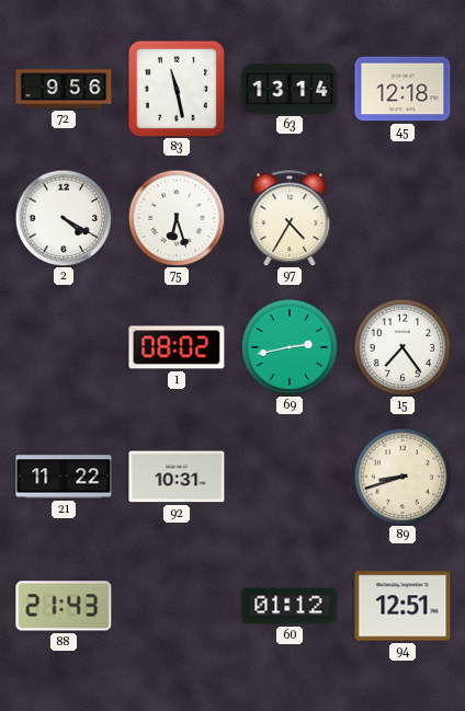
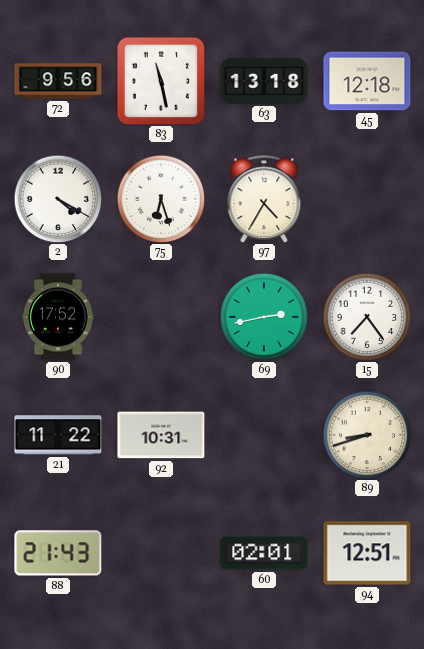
63: 13:14 -> 13:18 (264, 81)
90: none -> 17:52 (59, 317)
1: 08:02 -> none (177, 347)
60: 01:12 -> 02:01 (264, 553)
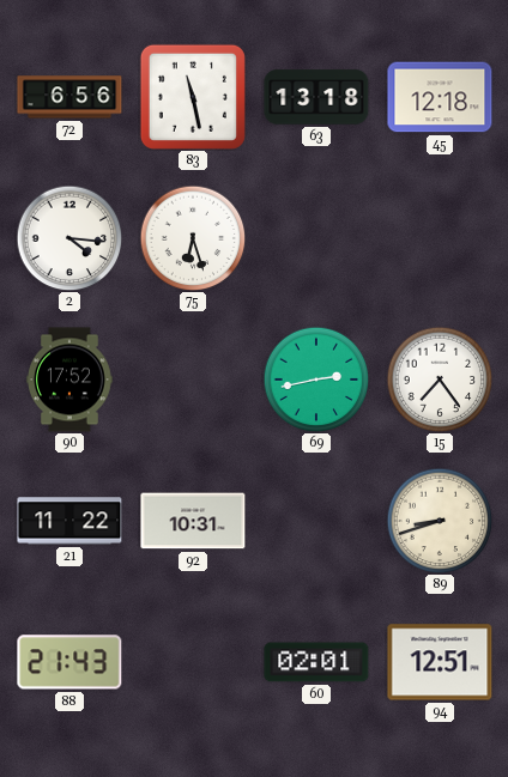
72: 9:56 -> 6:56 (69, 97)
2: 4:20 -> 4:16 (69, 238)
97: 4:35 -> none (264, 199)
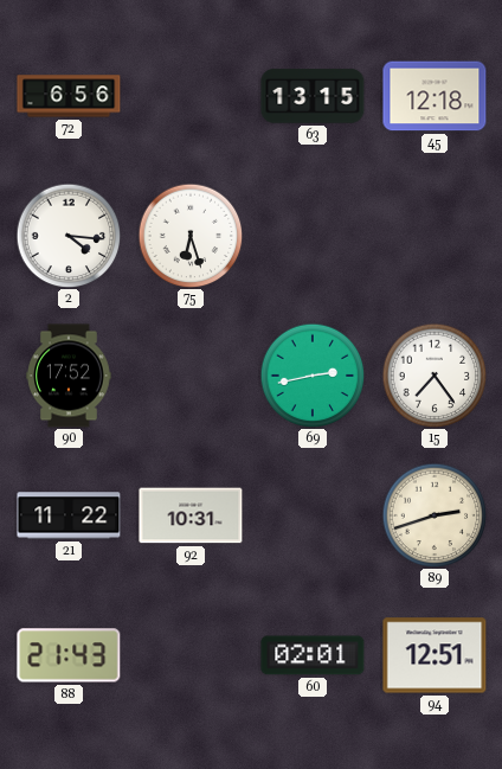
83: 11:28 -> none (193, 97)
63: 13:18 -> 13:15 (313, 96)
89: 8:42 -> 2:42 (435, 515)
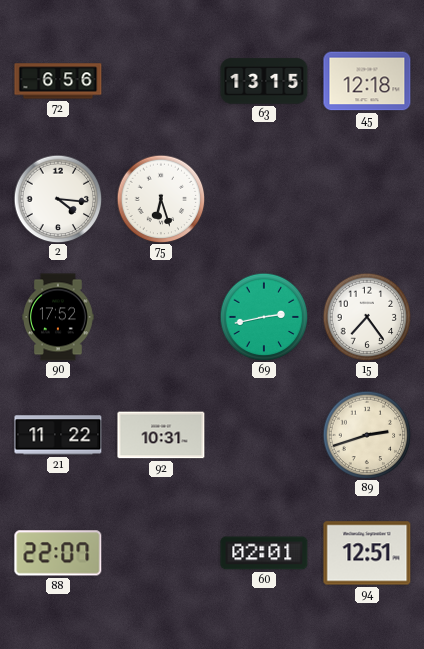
88: 21:43 -> 22:07 (58, 553)
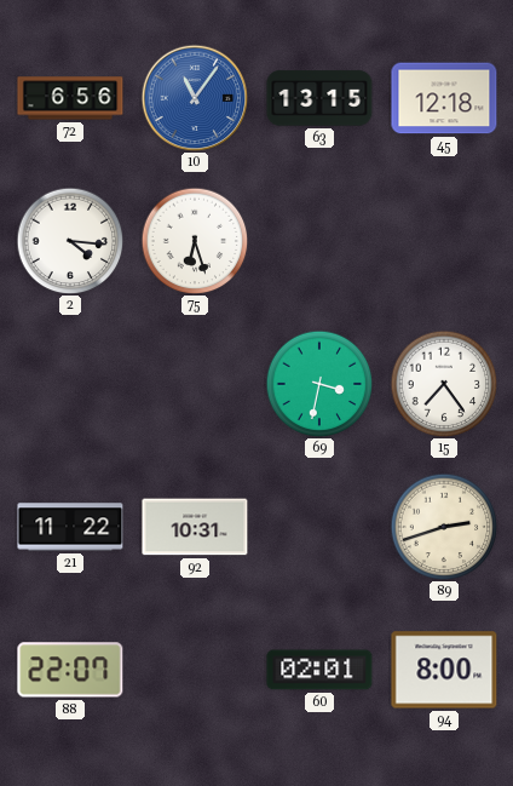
10: none -> 11:06 (195, 98)
90: 17:52 -> none (59, 317)
69: 2:43 -> 3:32 (319, 384)
94: 12:51 -> 8:00 (444, 670)
